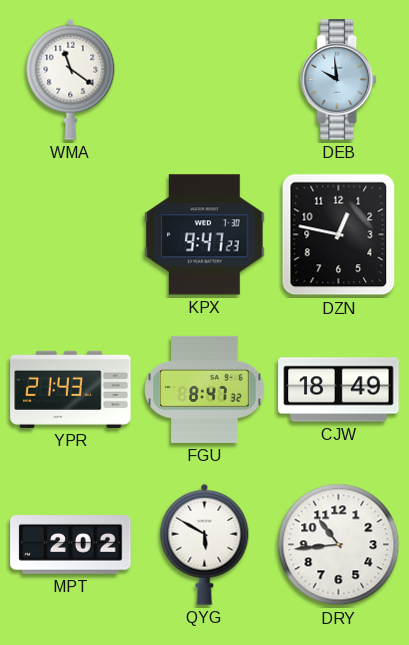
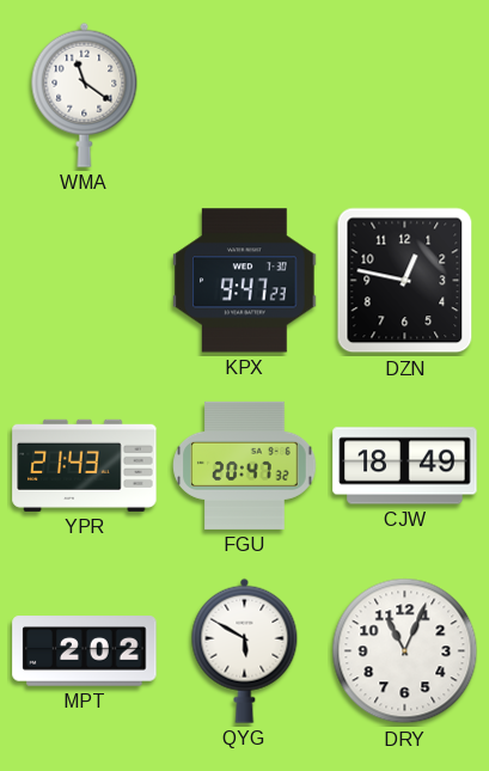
DEB: 9:59 -> none (339, 80)
FGU: 8:47 -> 20:47 (245, 465)
DRY: 10:44 -> 11:04 (405, 651)
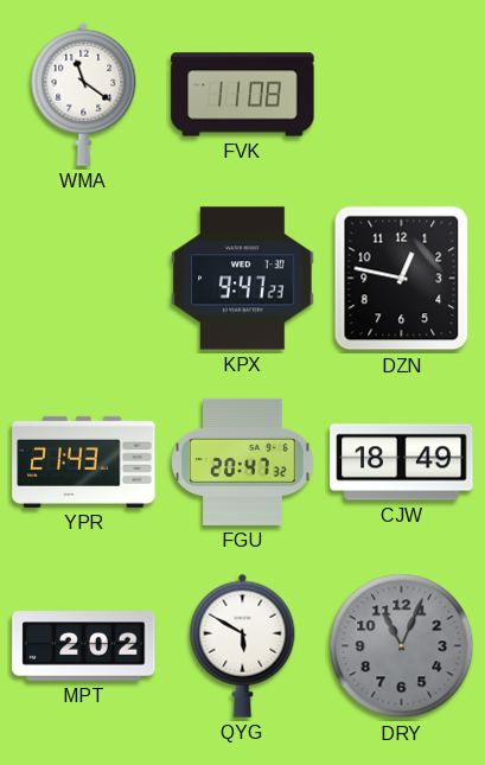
FVK: none -> 11:08 (243, 95)
DRY dial: white -> grey (402, 646)
